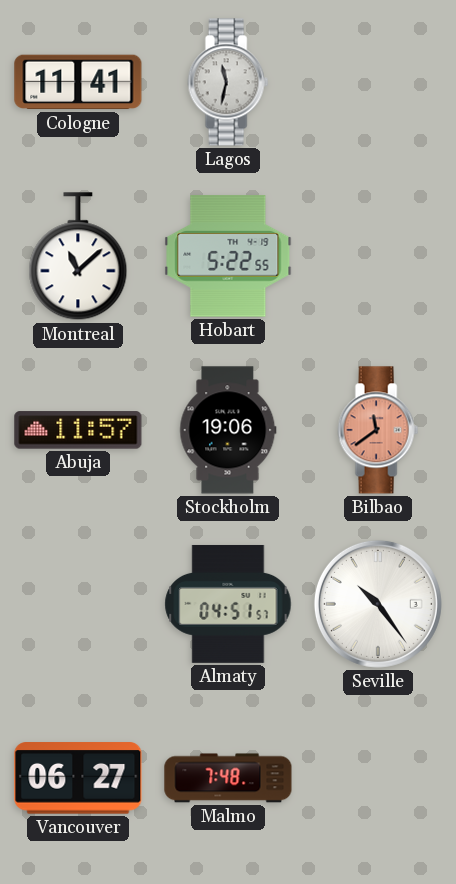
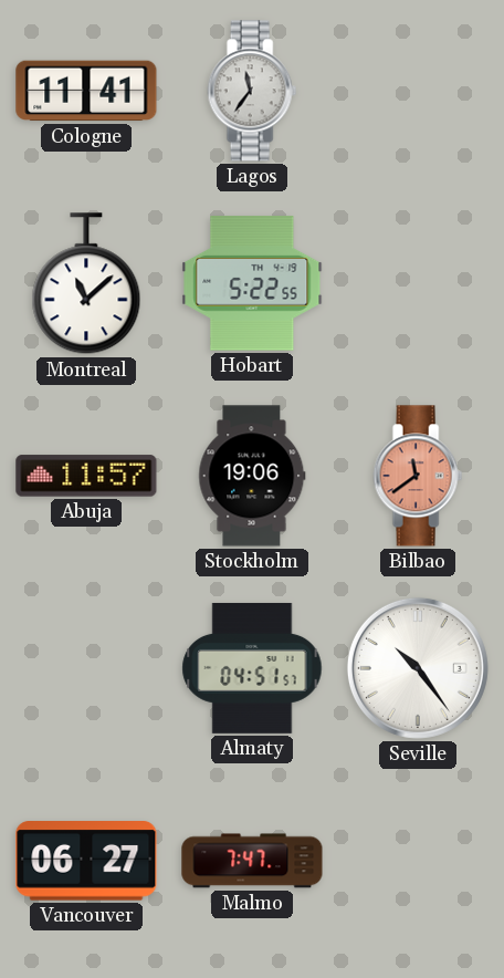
Lagos: 11:32 -> 11:36 (252, 91)
Malmo: 7:48 -> 7:47 (252, 861)
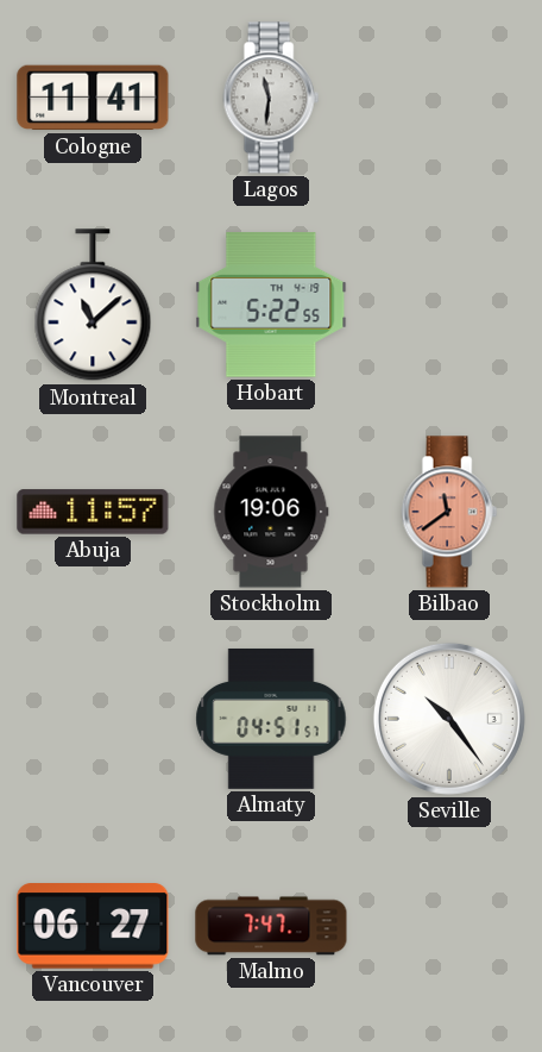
Lagos: 11:36 -> 11:31 (271, 98)
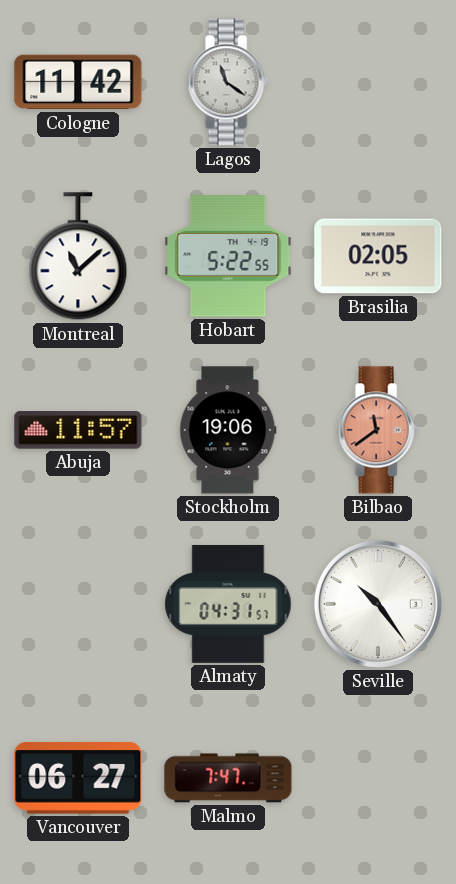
Cologne: 11:41 -> 11:42 (78, 82)
Lagos: 11:31 -> 11:21 (228, 82)
Brasilia: none -> 02:05 (378, 256)
Almaty: 04:51 -> 04:31 (228, 604)
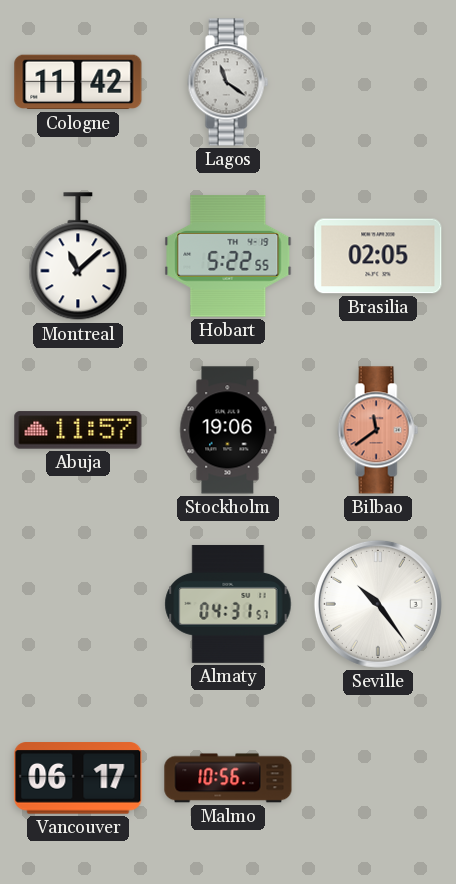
Vancouver: 06:27 -> 06:17 (78, 778)
Malmo: 7:47 -> 10:56 (228, 778)
